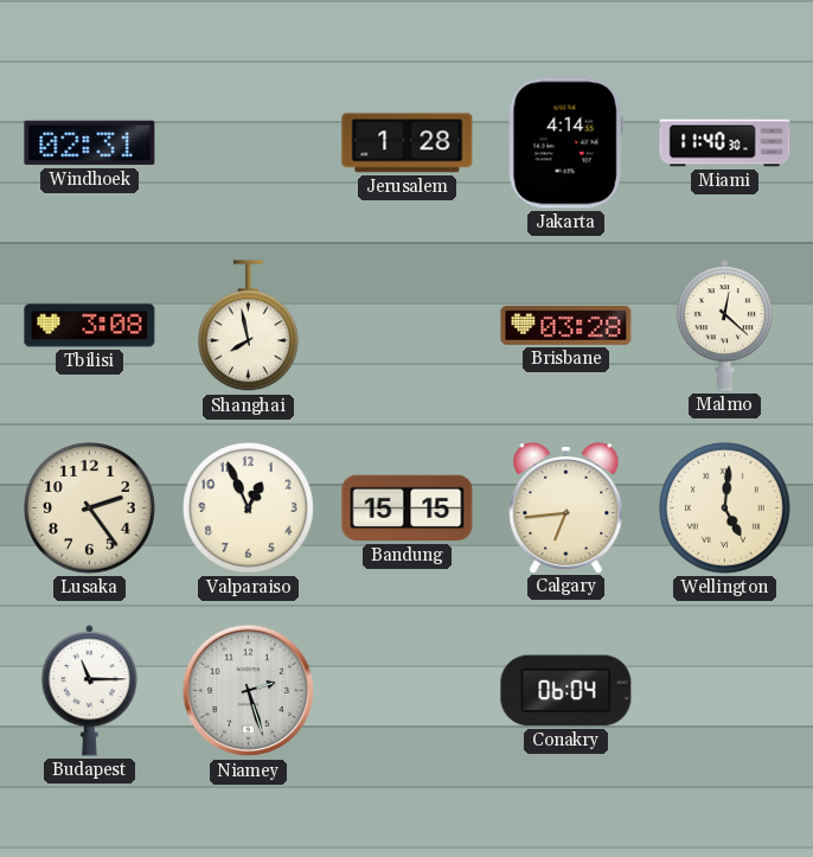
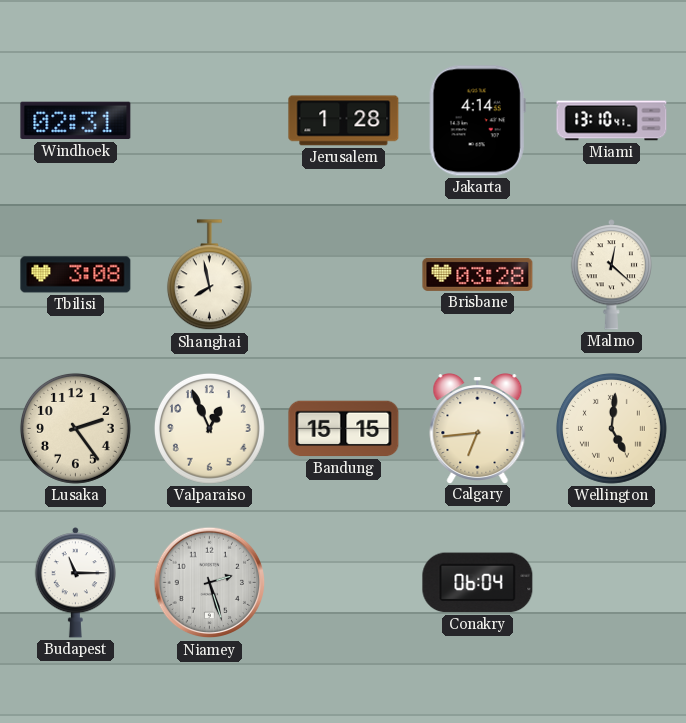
Miami: 11:40 -> 13:10 (612, 121)
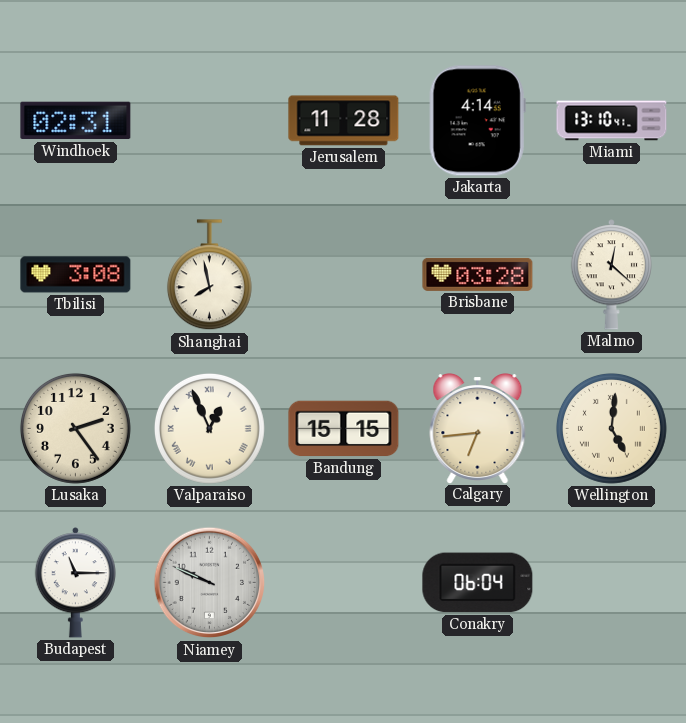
Jerusalem: 1:28 -> 11:28 (344, 121)
Valparaiso numerals: Arabic -> Roman (209, 428)
Niamey: 2:27 -> 9:49 (210, 583)
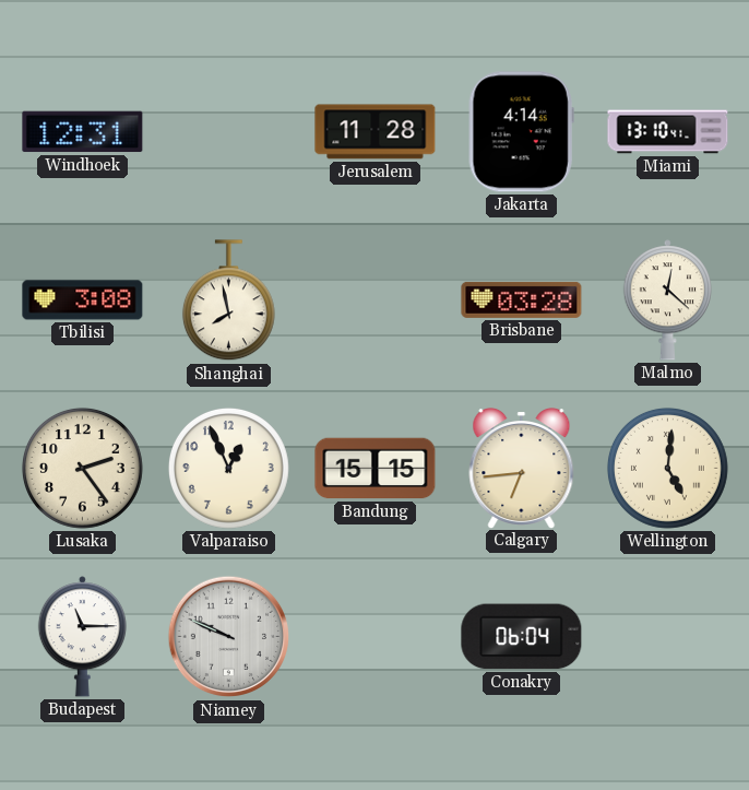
Windhoek: 02:31 -> 12:31 (83, 132)
Valparaiso numerals: Roman -> Arabic (228, 468)
